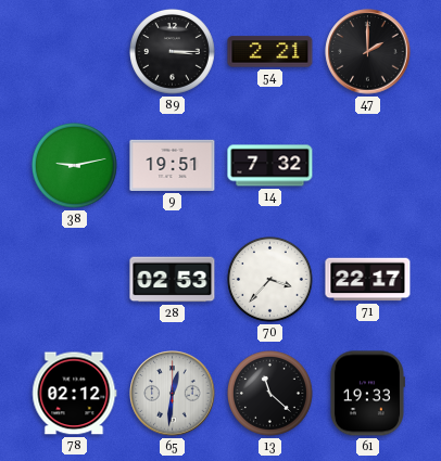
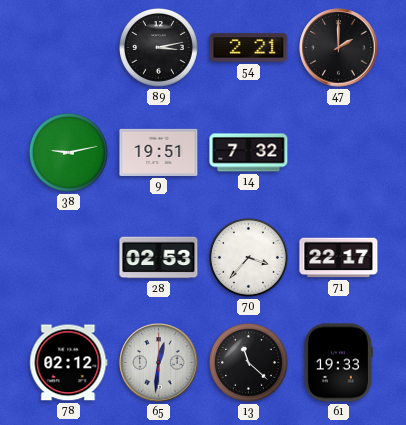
89: 3:15 -> 3:13 (159, 48)
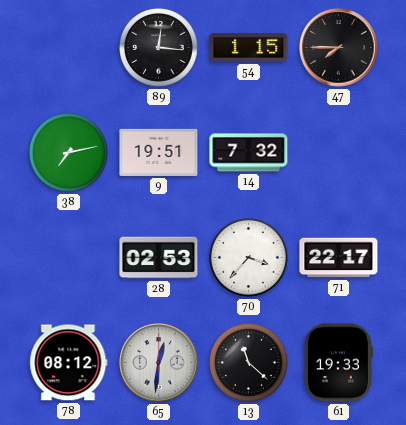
89: 3:13 -> 12:16 (159, 48)
54: 2:21 -> 1:15 (249, 48)
47: 2:00 -> 7:45 (339, 48)
38: 9:13 -> 7:13 (69, 153)
78: 02:12 -> 08:12 (69, 363)
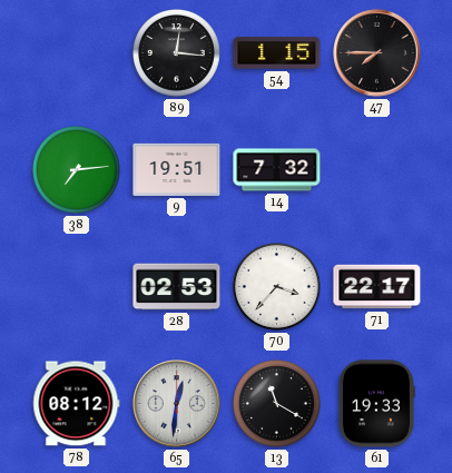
38: 7:13 -> 7:14 (77, 170)
13: 11:22 -> 11:20 (277, 404)
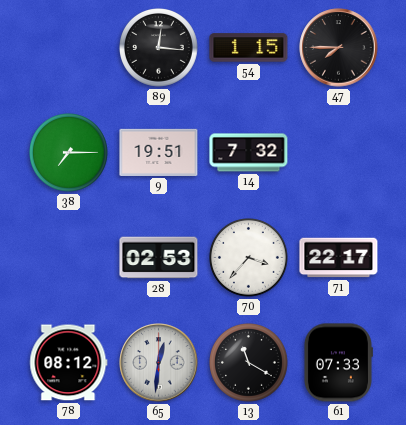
38: 7:14 -> 7:15 (69, 153)
61: 19:33 -> 07:33 (338, 363)
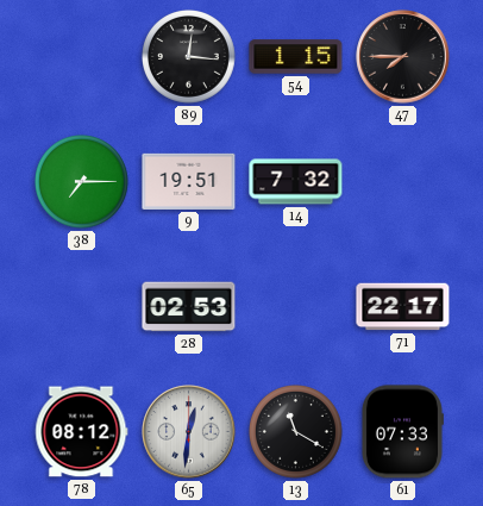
70: 3:37 -> none (249, 258)
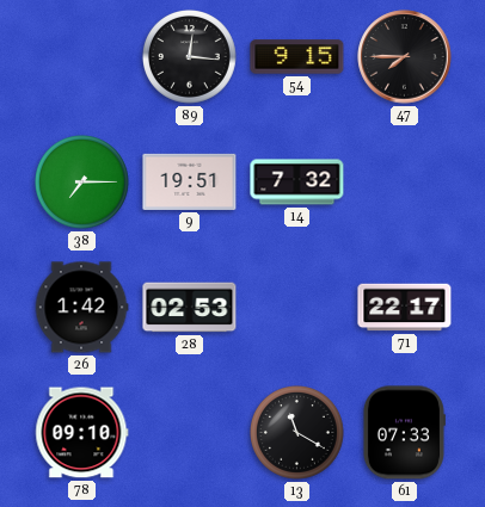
54: 1:15 -> 9:15 (297, 57)
26: none -> 1:42 (81, 308)
78: 08:12 -> 09:10 (82, 433)
65: 12:31 -> none (189, 432)
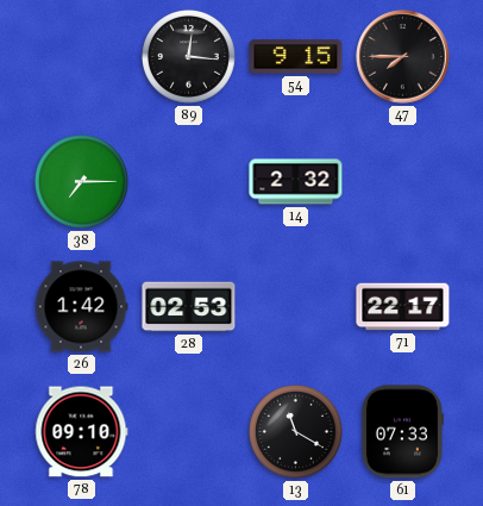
9: 19:51 -> none (190, 181)
14: 7:32 -> 2:32 (296, 182)
